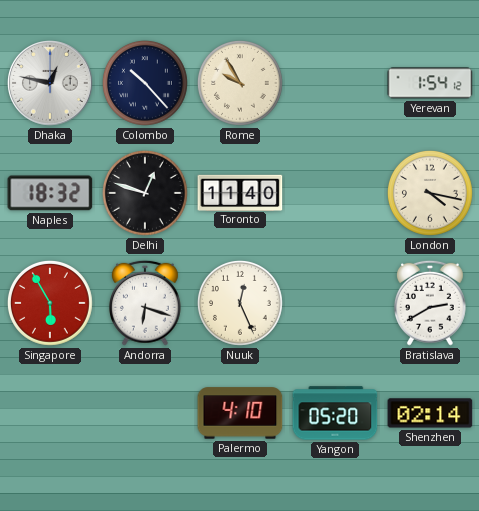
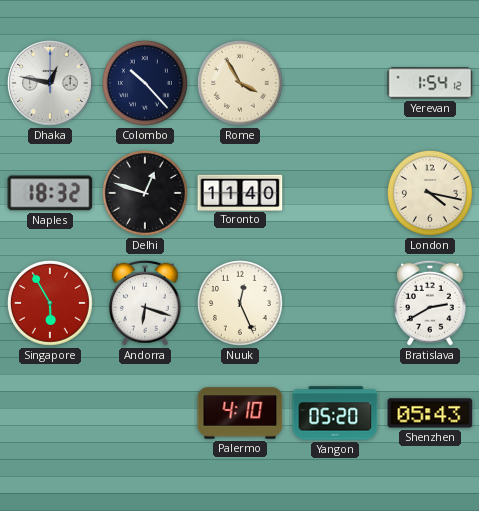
Rome: 9:55 -> 3:55 (240, 83)
Shenzhen: 02:14 -> 05:43 (430, 413)
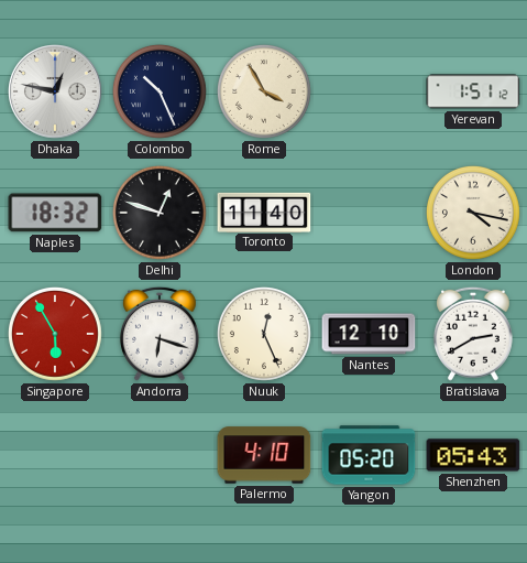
Colombo: 10:23 -> 10:26 (160, 91)
Yerevan: 1:54 -> 1:51 (473, 91)
Nantes: none -> 12:10 (369, 334)
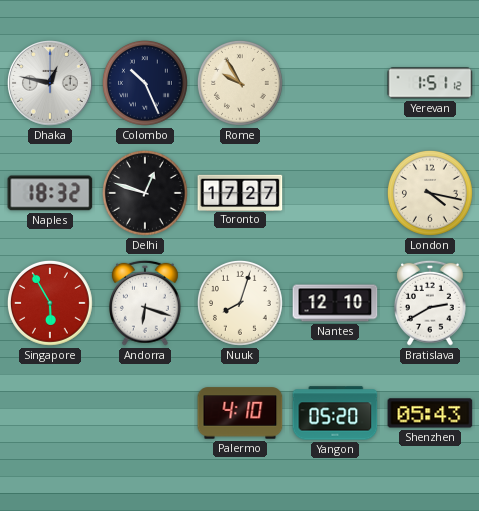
Rome: 3:55 -> 9:55 (240, 83)
Toronto: 11:40 -> 17:27 (240, 192)
Nuuk: 12:26 -> 8:03 (240, 303)
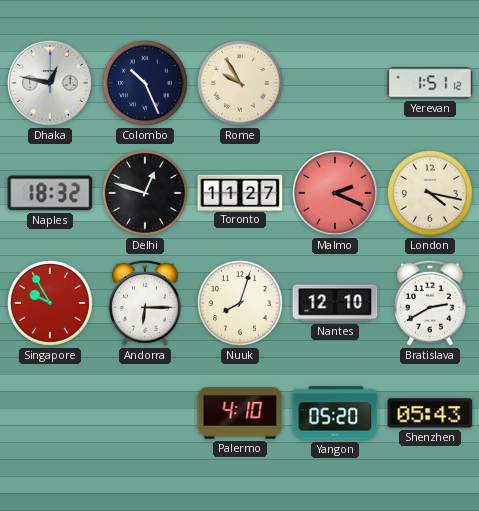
Toronto: 17:27 -> 11:27 (240, 192)
Malmo: none -> 2:19 (335, 193)
Singapore: 5:55 -> 9:55 (50, 303)
Andorra: 6:18 -> 6:15 (145, 303)
